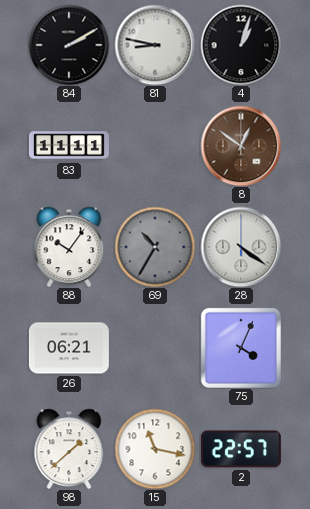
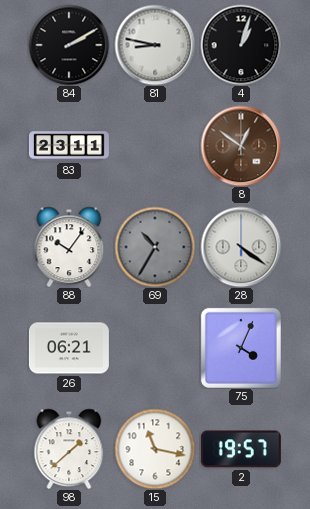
83: 11:11 -> 23:11 (69, 146)
2: 22:57 -> 19:57 (241, 449)
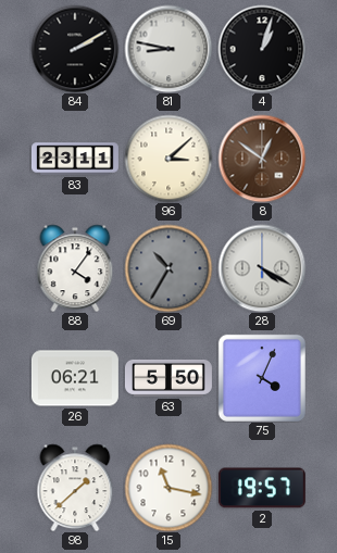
96: none -> 3:08 (168, 159)
88: 10:06 -> 4:06 (75, 268)
28: 4:21 -> 4:20 (262, 268)
63: none -> 5:50 (168, 378)
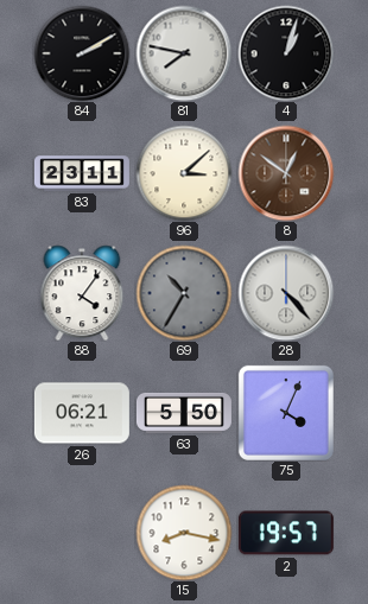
81: 8:47 -> 7:47 (184, 53)
28: 4:20 -> 4:23 (286, 293)
98: 1:38 -> none (75, 488)
15: 11:17 -> 8:17 (184, 533)
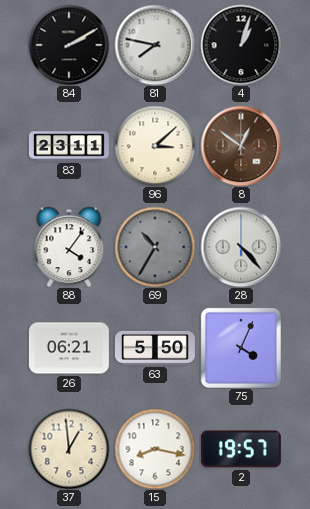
37: none -> 12:59 (69, 449)
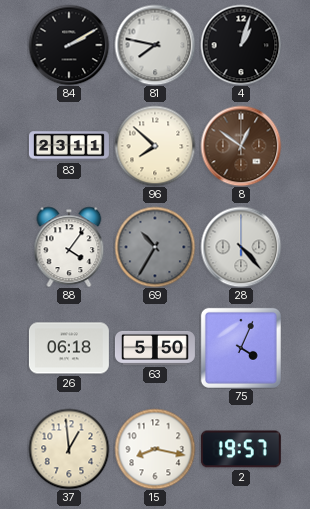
96: 3:08 -> 7:52 (155, 146)
26: 06:21 -> 06:18 (69, 348)
